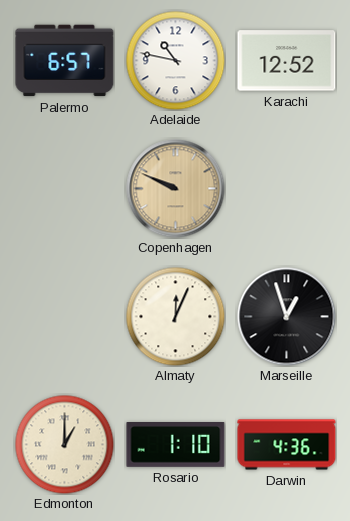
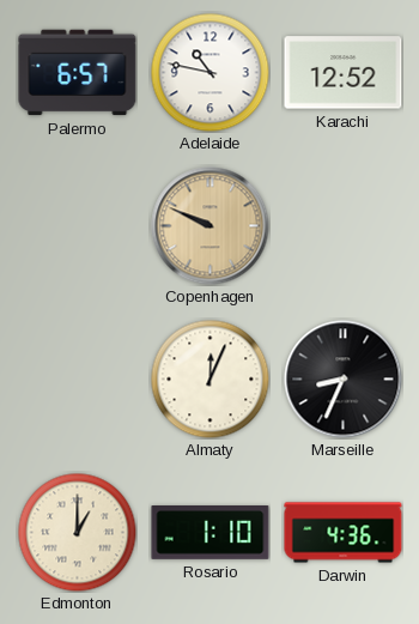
Marseille: 12:57 -> 8:34 (344, 380)
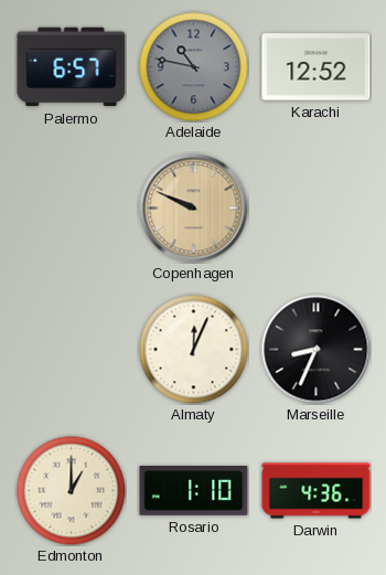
Adelaide dial: white -> grey (194, 67)
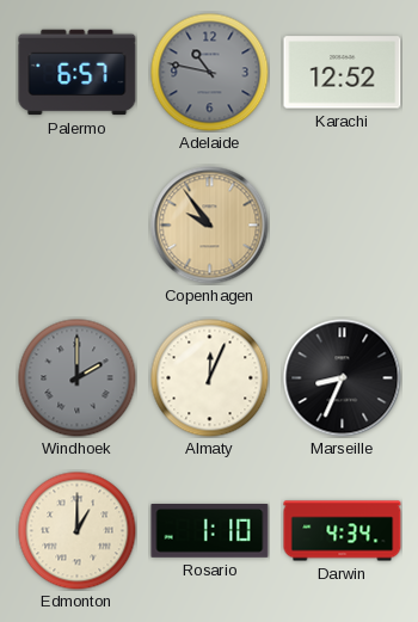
Copenhagen: 9:49 -> 9:54 (210, 226)
Windhoek: none -> 2:00 (78, 378)
Darwin: 4:36 -> 4:34 (343, 531)
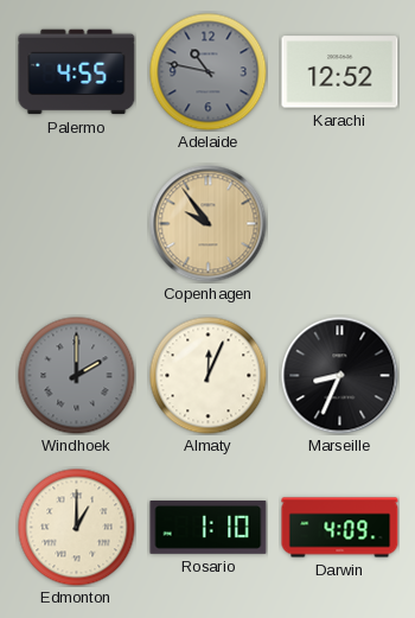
Palermo: 6:57 -> 4:55 (77, 72)
Darwin: 4:34 -> 4:09 (340, 528)
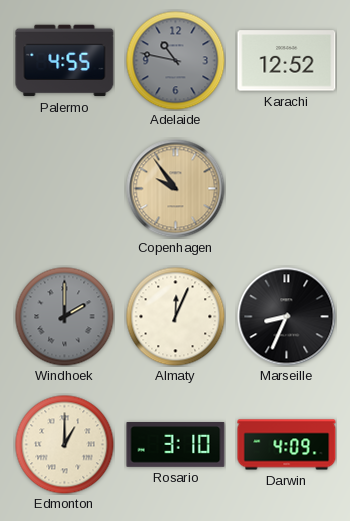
Rosario: 1:10 -> 3:10 (176, 445)
